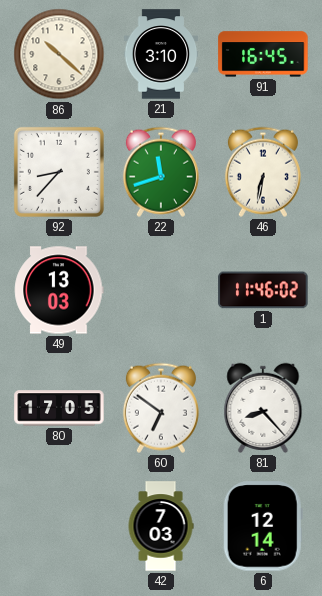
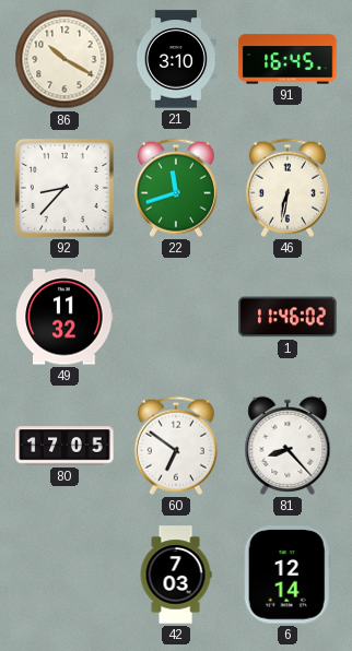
86: 10:22 -> 10:20 (64, 59)
49: 13:03 -> 11:32 (64, 317)
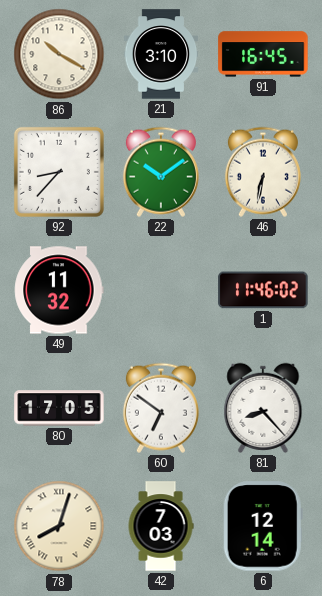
22: 11:42 -> 10:09 (161, 172)
78: none -> 8:03 (59, 526)
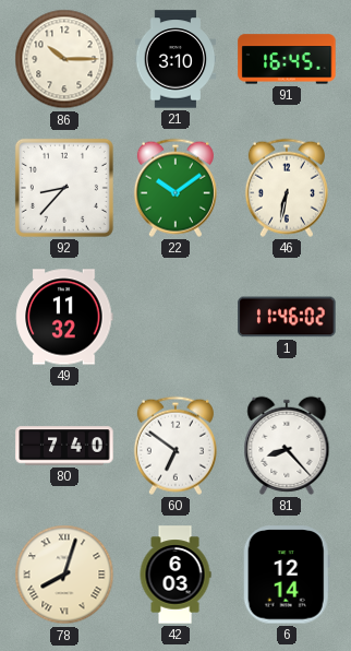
86: 10:20 -> 10:15 (64, 59)
80: 17:05 -> 7:40 (64, 446)
42: 7:03 -> 6:03 (175, 575)
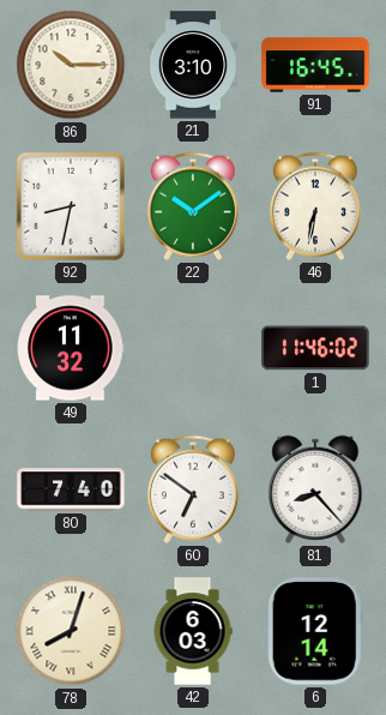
92: 8:37 -> 8:32 (71, 206)
